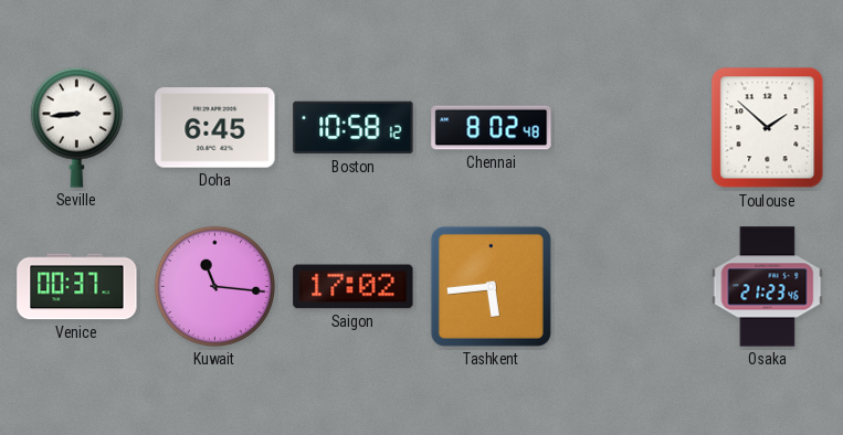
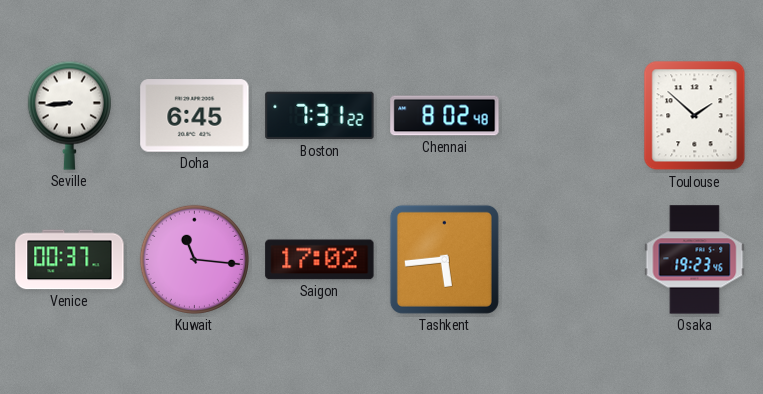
Boston: 10:58 -> 7:31 (320, 116)
Osaka: 21:23 -> 19:23 (695, 260)
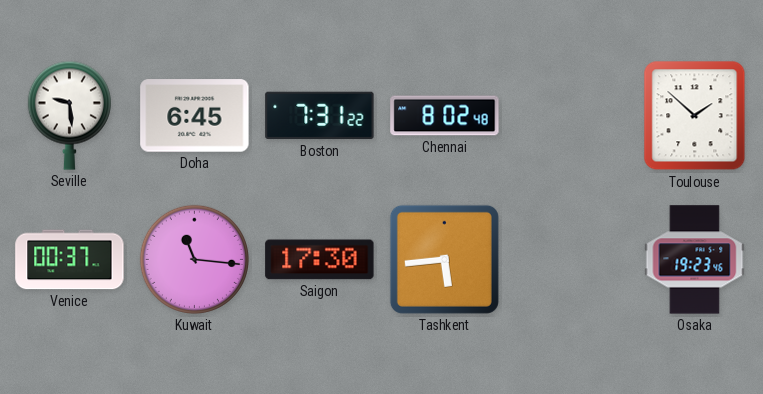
Seville: 8:44 -> 9:29 (69, 115)
Saigon: 17:02 -> 17:30 (320, 260)
